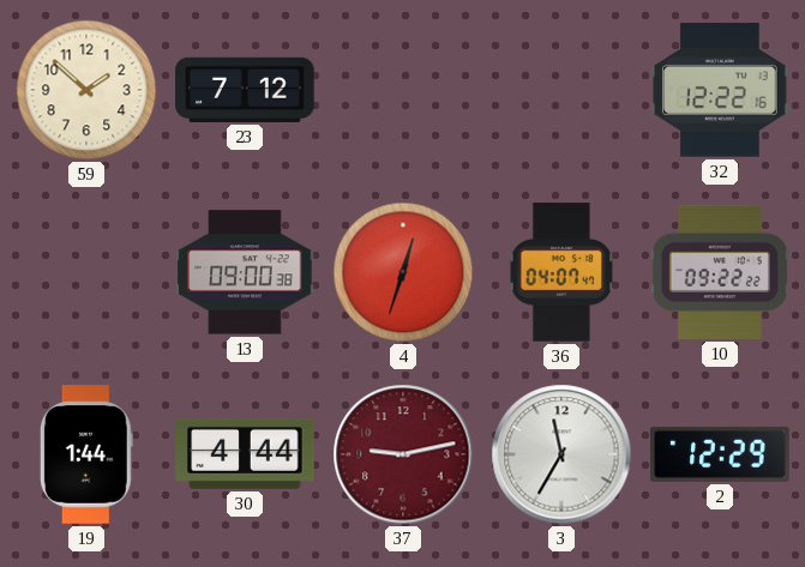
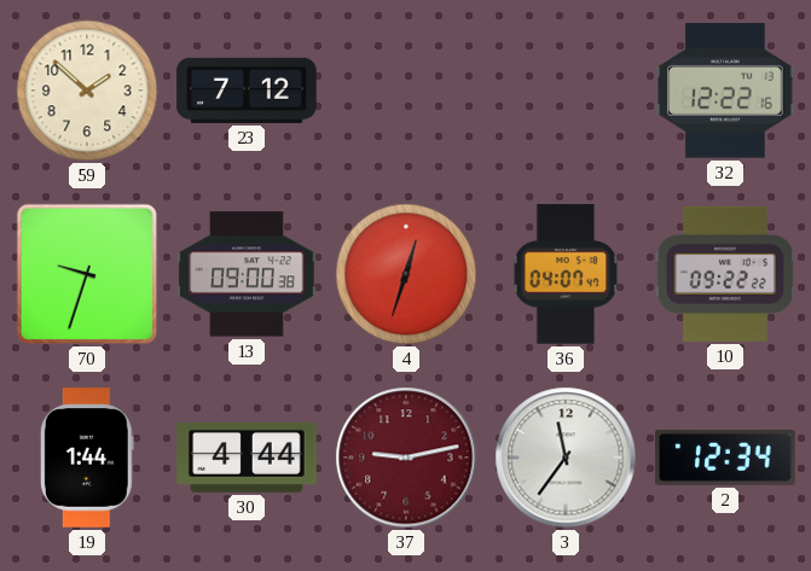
70: none -> 9:33 (87, 274)
3: 11:35 -> 11:36 (566, 458)
2: 12:29 -> 12:34 (725, 458)
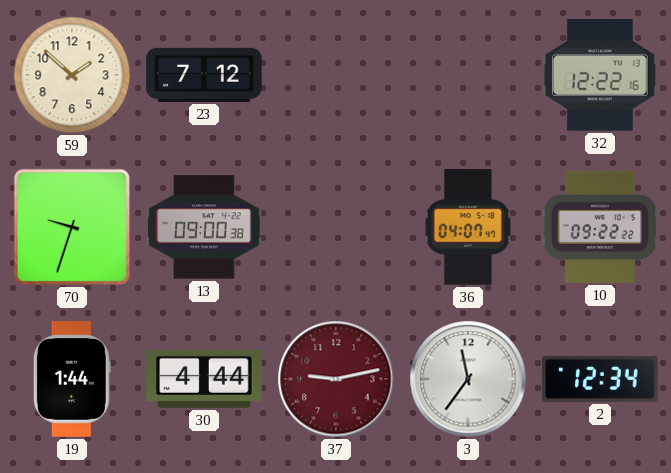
4: 12:33 -> none (406, 274)
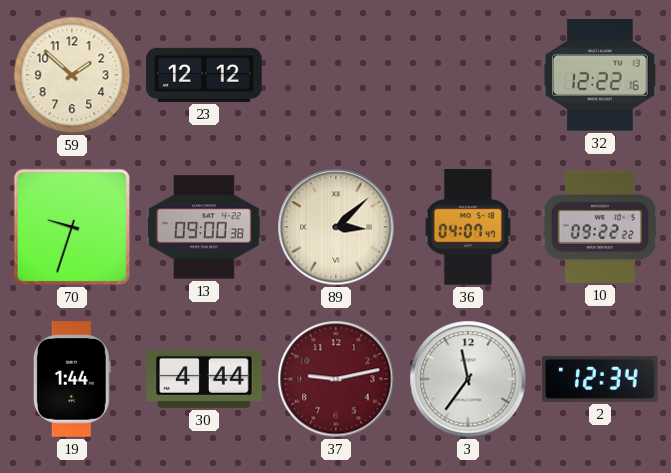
23: 7:12 -> 12:12 (204, 75)
89: none -> 3:08 (336, 227)
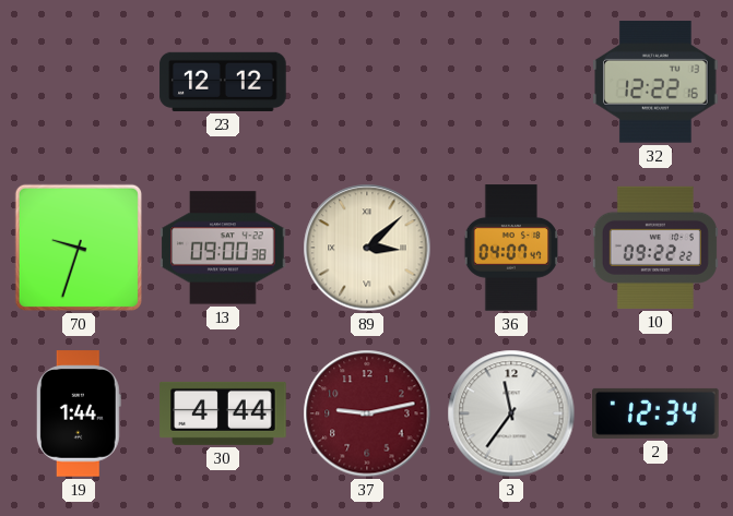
59: 1:52 -> none (72, 75)
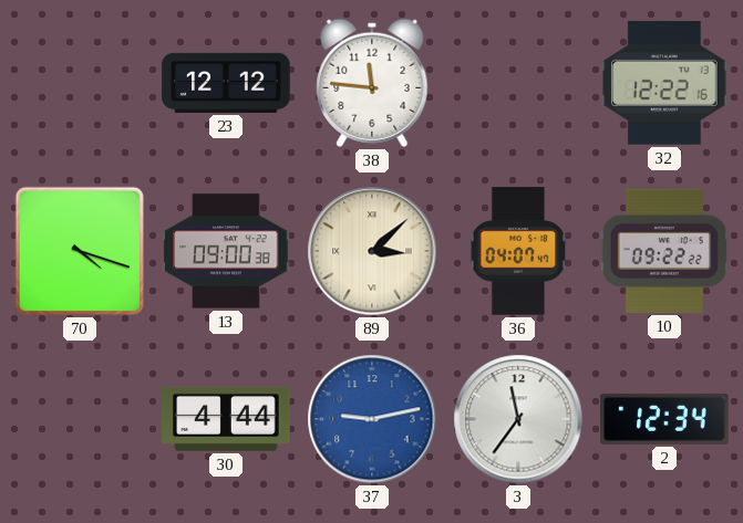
38: none -> 11:46 (372, 83)
70: 9:33 -> 4:18 (80, 251)
19: 1:44 -> none (79, 413)
37 dial: burgundy -> blue (372, 419)
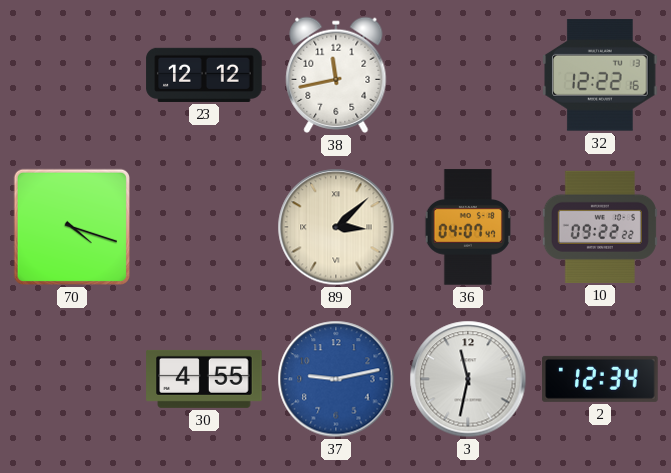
38: 11:46 -> 11:43 (336, 75)
13: 09:00 -> none (226, 251)
30: 4:44 -> 4:55 (204, 379)
3: 11:36 -> 11:32 (468, 379)
